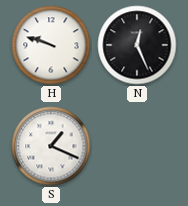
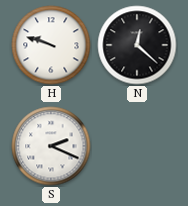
N: 12:26 -> 12:22 (137, 45)
S: 1:19 -> 2:19 (51, 146)
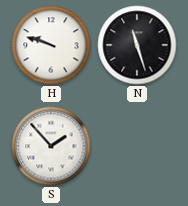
N: 12:22 -> 11:27 (137, 45)
S: 2:19 -> 1:53 (51, 146)
